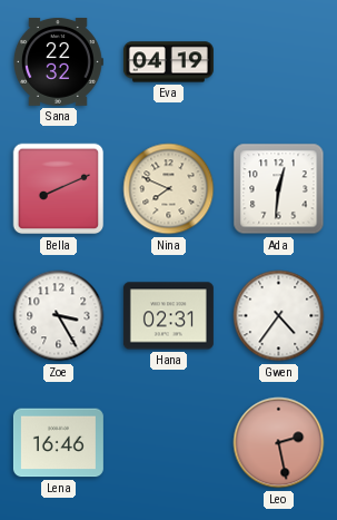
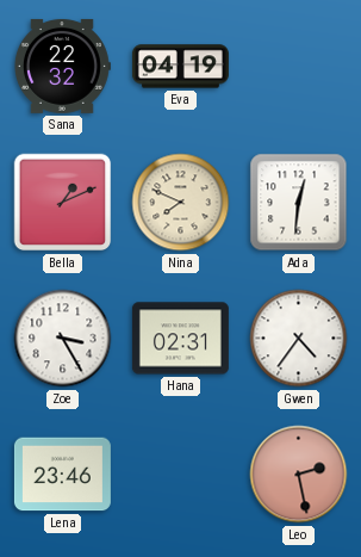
Bella: 8:11 -> 1:11 (63, 203)
Lena: 16:46 -> 23:46 (62, 475)
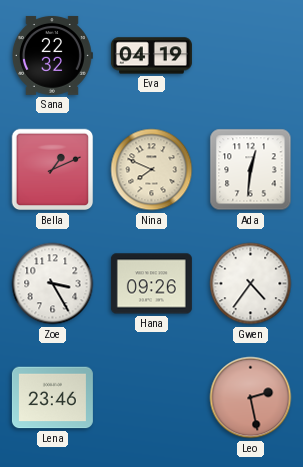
Hana: 02:31 -> 09:26 (151, 284)
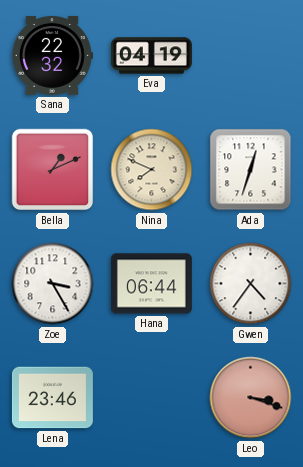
Ada: 12:31 -> 12:33 (251, 170)
Hana: 09:26 -> 06:44 (151, 284)
Leo: 2:28 -> 3:18 (251, 398)
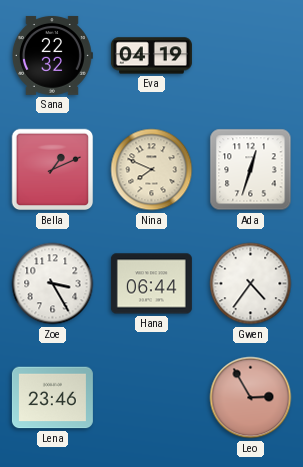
Leo: 3:18 -> 2:55 (251, 398)
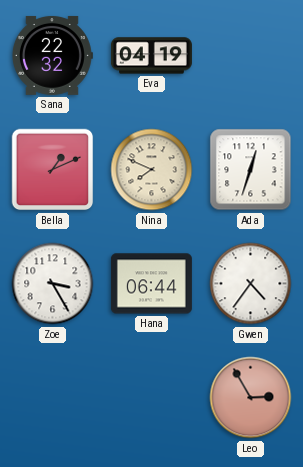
Lena: 23:46 -> none (52, 398)
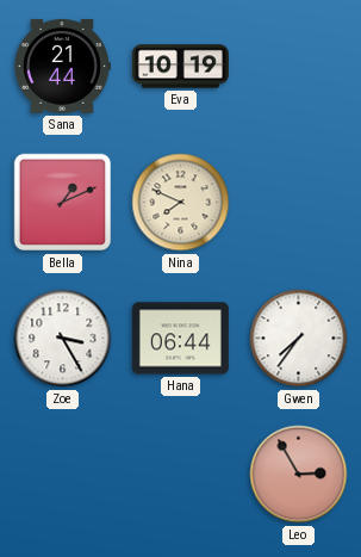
Sana: 22:32 -> 21:44 (62, 66)
Eva: 04:19 -> 10:19 (180, 67)
Ada: 12:33 -> none (251, 170)
Gwen: 4:36 -> 7:36 (299, 339)
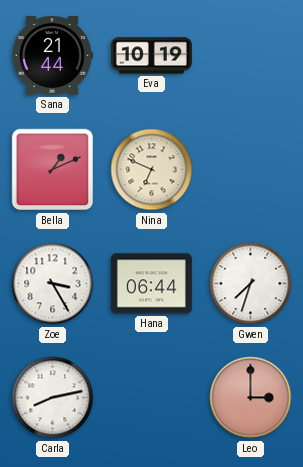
Nina: 7:49 -> 6:49 (152, 170)
Gwen: 7:36 -> 7:33 (251, 284)
Carla: none -> 8:13 (53, 398)
Leo: 2:55 -> 3:00 (251, 398)
